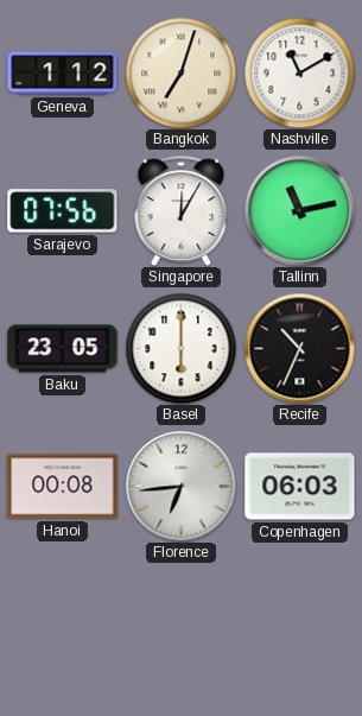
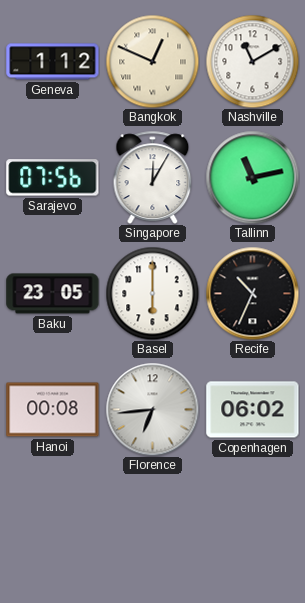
Bangkok: 7:03 -> 12:49 (152, 61)
Copenhagen: 06:03 -> 06:02 (253, 410)
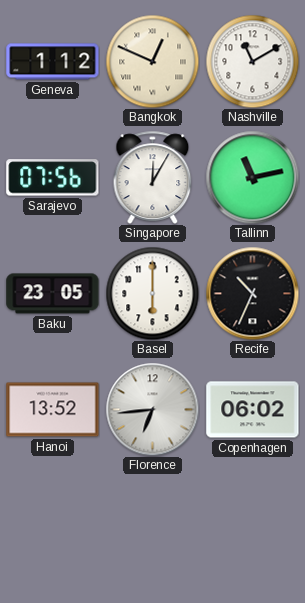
Hanoi: 00:08 -> 13:52 (53, 410)
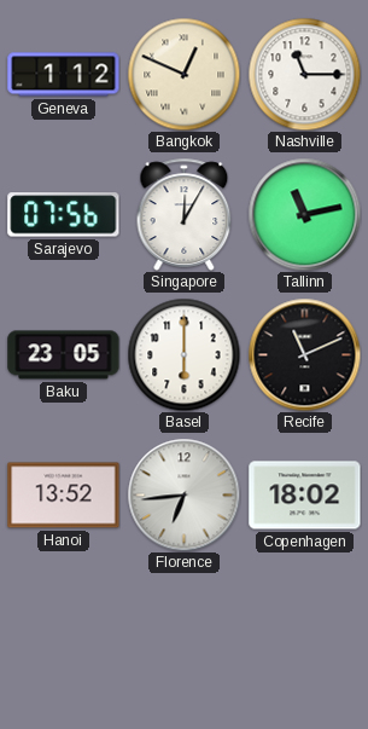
Nashville: 11:10 -> 11:15 (304, 74)
Recife: 10:34 -> 11:11 (304, 354)
Copenhagen: 06:02 -> 18:02 (305, 496)
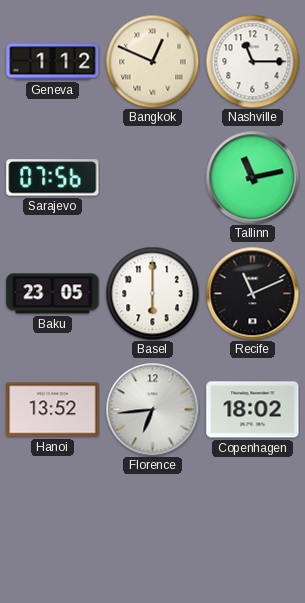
Singapore: 12:05 -> none (185, 214)
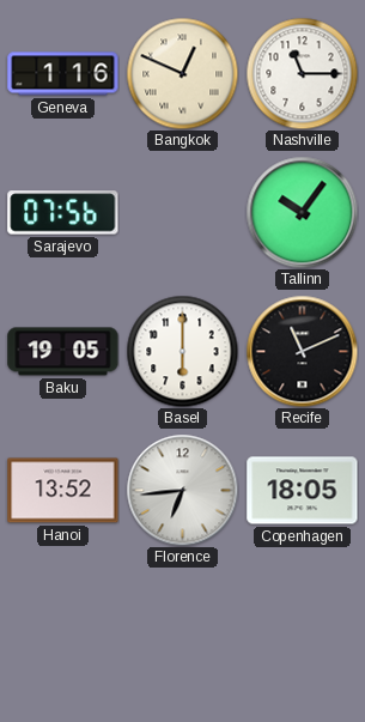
Geneva: 1:12 -> 1:16 (63, 74)
Tallinn: 11:13 -> 10:06 (302, 212)
Baku: 23:05 -> 19:05 (63, 352)
Copenhagen: 18:02 -> 18:05 (303, 491)
